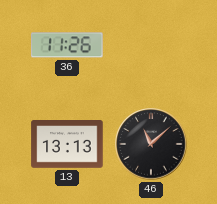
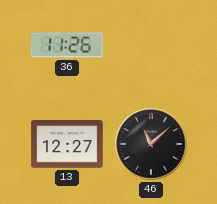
13: 13:13 -> 12:27 (67, 144)
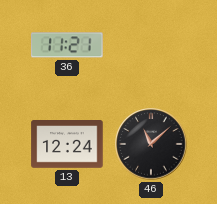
36: 11:26 -> 11:21 (67, 45)
13: 12:27 -> 12:24 (67, 144)
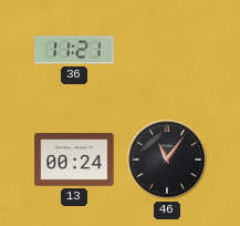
13: 12:24 -> 00:24 (74, 160)
46: 11:08 -> 11:06 (167, 160)
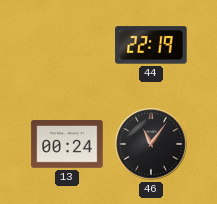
36: 11:21 -> none (74, 50)
44: none -> 22:19 (151, 45)
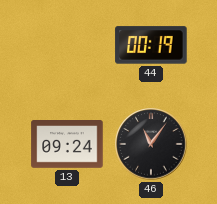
44: 22:19 -> 00:19 (151, 45)
13: 00:24 -> 09:24 (67, 144)
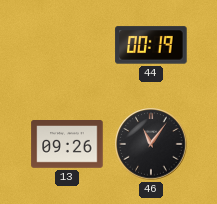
13: 09:24 -> 09:26 (67, 144)
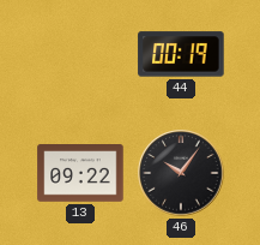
13: 09:26 -> 09:22 (80, 173)
46: 11:06 -> 10:06 (181, 173)
